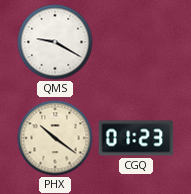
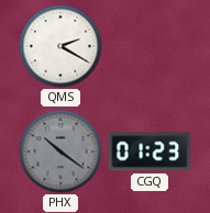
QMS: 9:20 -> 2:20 (60, 46)
PHX dial: cream -> grey (60, 152)
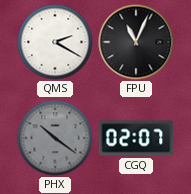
FPU: none -> 11:04 (136, 42)
CGQ: 01:23 -> 02:07 (136, 138)
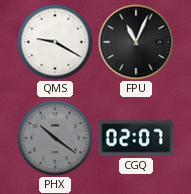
QMS: 2:20 -> 9:20 (55, 42)
